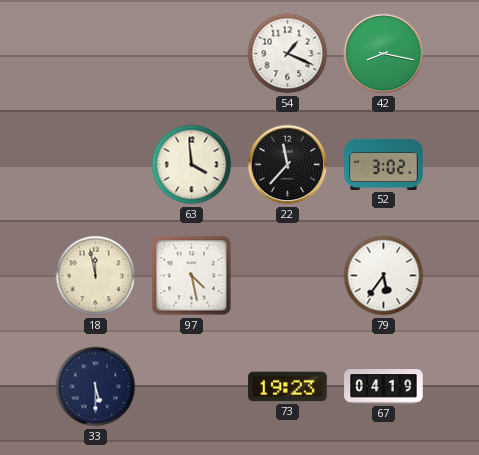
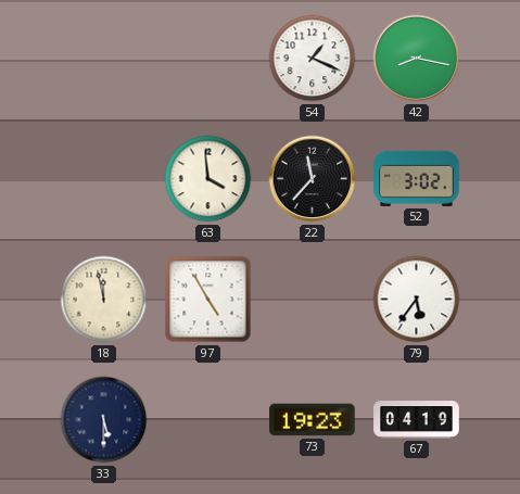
97: 4:28 -> 4:55 (208, 300)
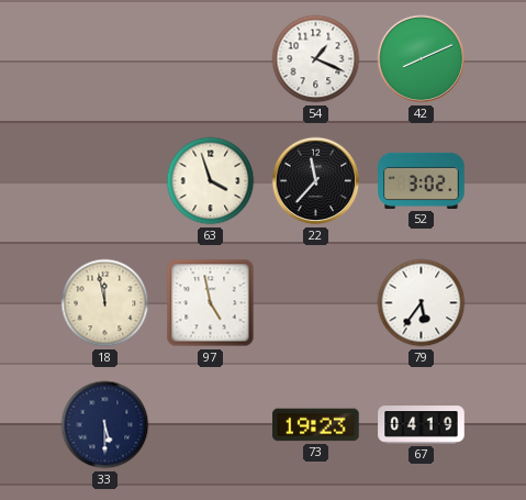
42: 8:17 -> 8:11 (422, 59)
63: 3:59 -> 3:57 (211, 181)
97: 4:55 -> 4:58 (211, 303)
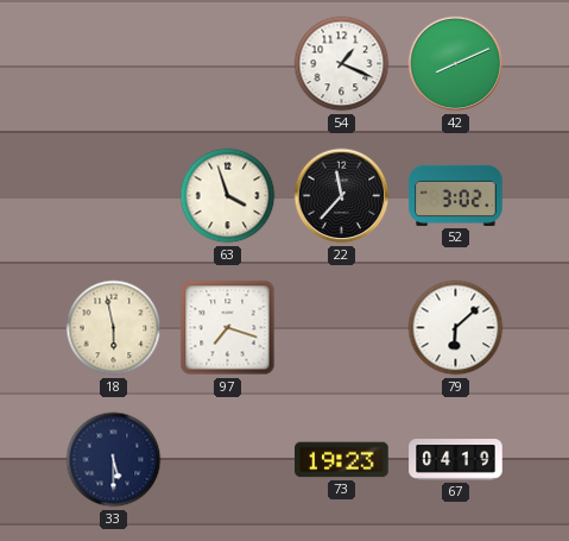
18: 11:58 -> 5:58 (114, 328)
97: 4:58 -> 7:18 (228, 328)
79: 5:36 -> 6:08 (456, 328)
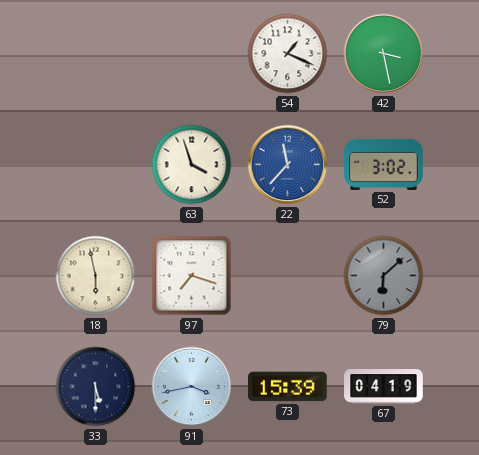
42: 8:11 -> 3:28 (384, 54)
22 dial: black -> blue (288, 165)
79 dial: white -> grey (384, 276)
91: none -> 3:43 (192, 387)
73: 19:23 -> 15:39 (288, 387)
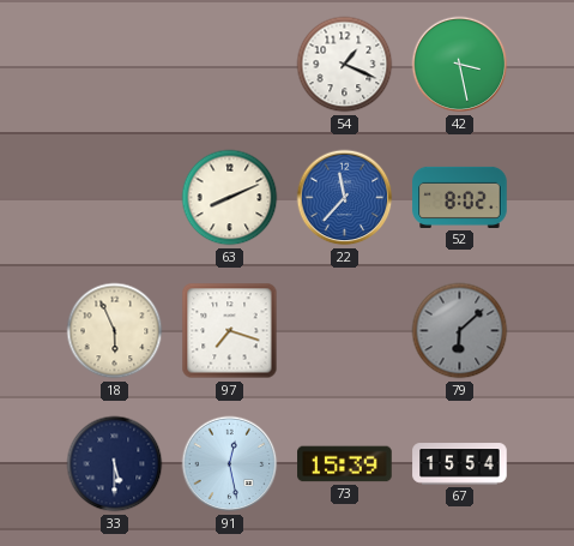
63: 3:57 -> 8:11 (230, 198)
52: 3:02 -> 8:02 (460, 197)
18: 5:58 -> 5:56 (115, 331)
91: 3:43 -> 12:28 (230, 464)
67: 04:19 -> 15:54 (460, 464)
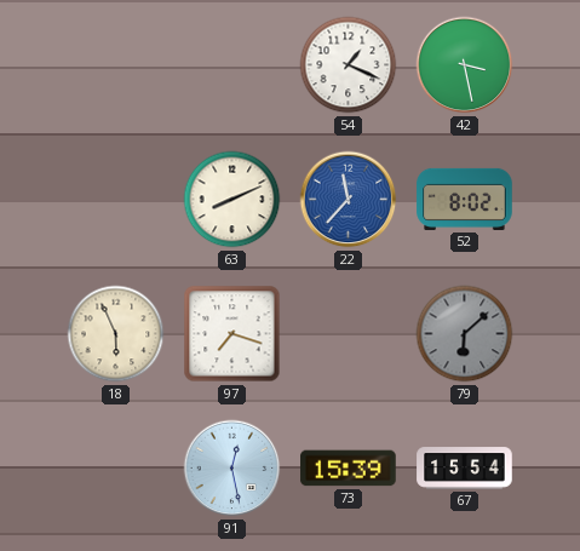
33: 5:30 -> none (115, 464)
